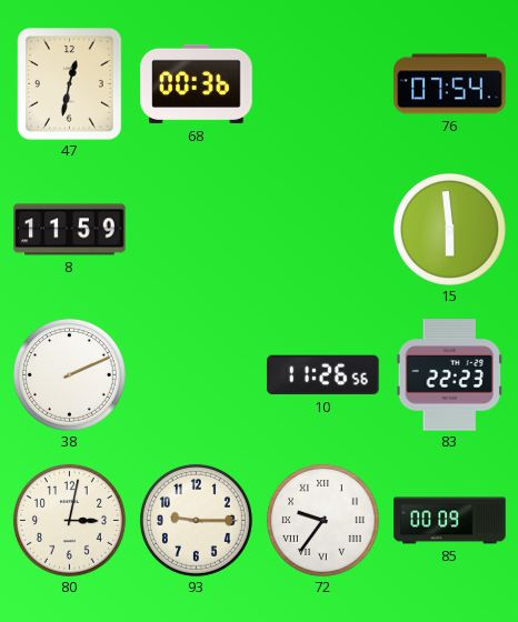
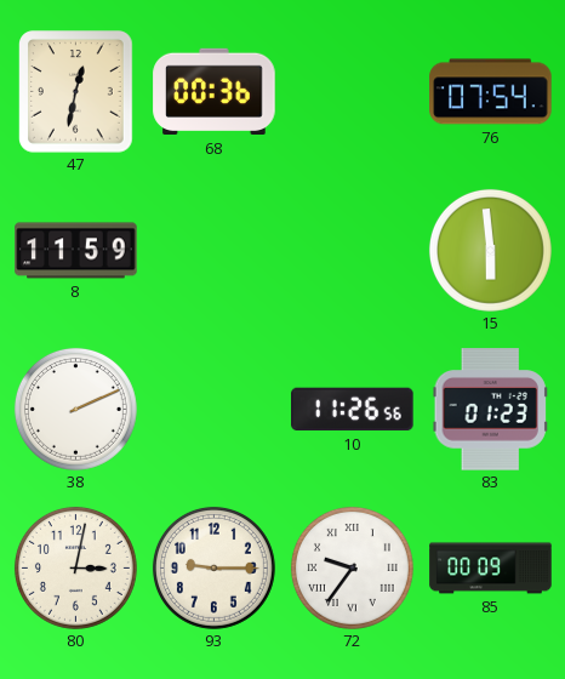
83: 22:23 -> 01:23 (490, 410)
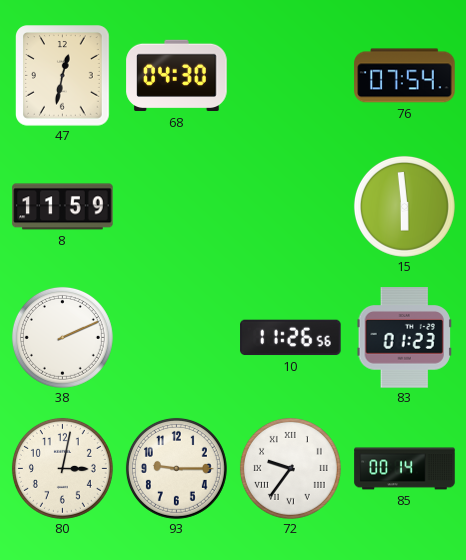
68: 00:36 -> 04:30 (177, 76)
85: 00:09 -> 00:14 (405, 469)
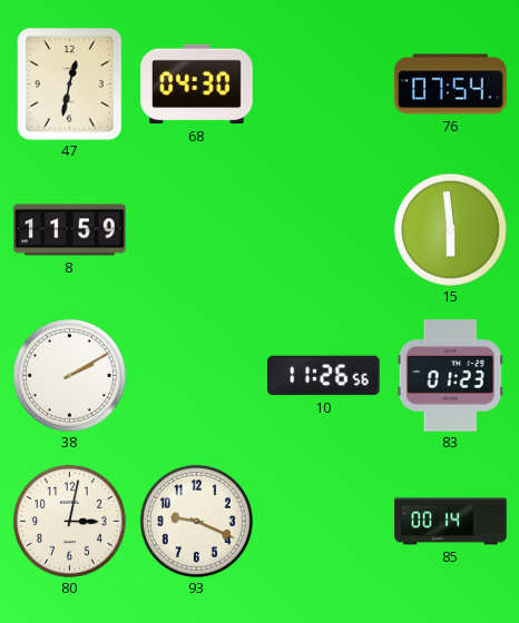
38: 2:11 -> 2:10 (69, 375)
93: 9:15 -> 9:19 (196, 521)
72: 9:36 -> none (290, 468)
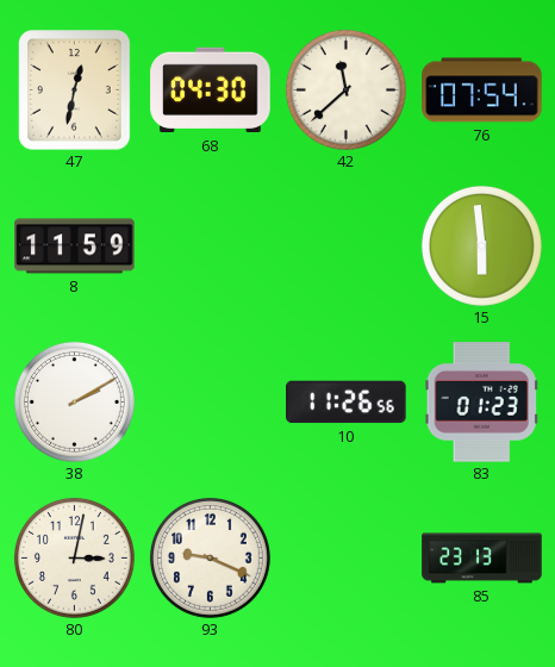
42: none -> 11:38 (345, 89)
85: 00:14 -> 23:13 (482, 559)
